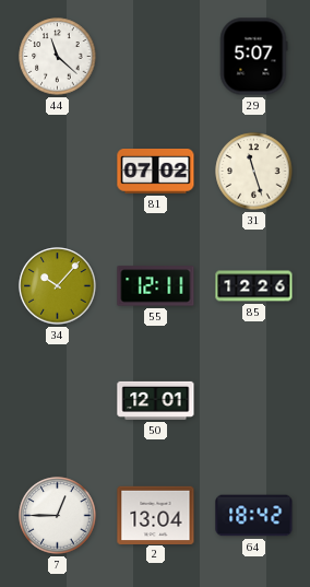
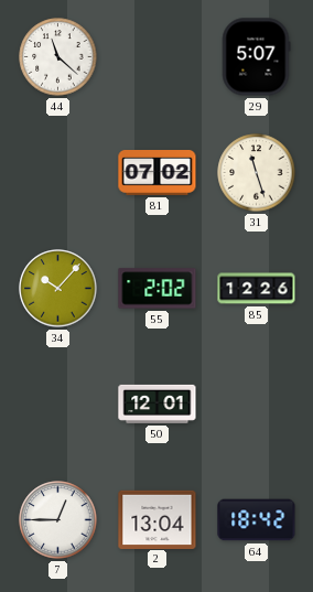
55: 12:11 -> 2:02 (158, 289)
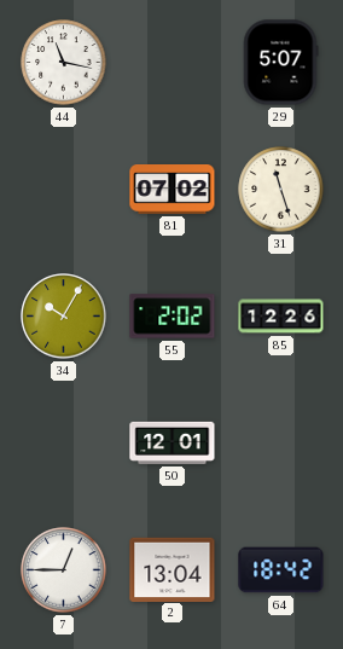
44: 11:22 -> 11:17 (64, 63)
34: 10:07 -> 10:05 (64, 317)
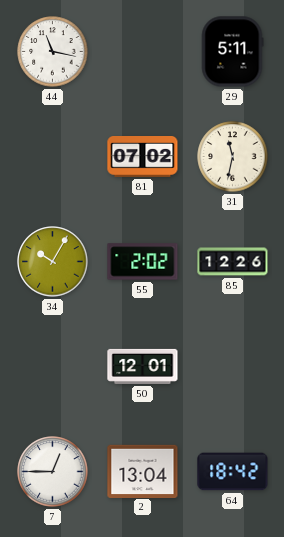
29: 5:07 -> 5:11 (232, 52)
31: 11:27 -> 11:32 (233, 157)
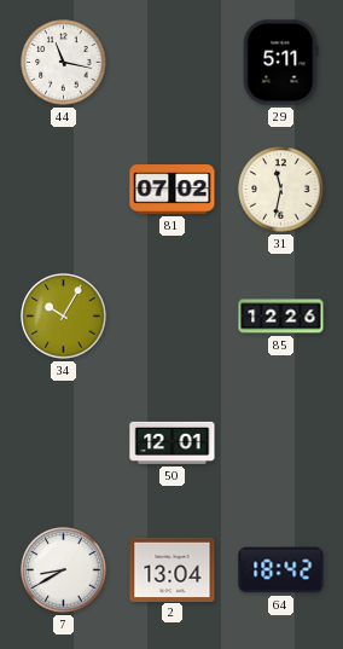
55: 2:02 -> none (143, 262)
7: 12:45 -> 8:40 (64, 570)
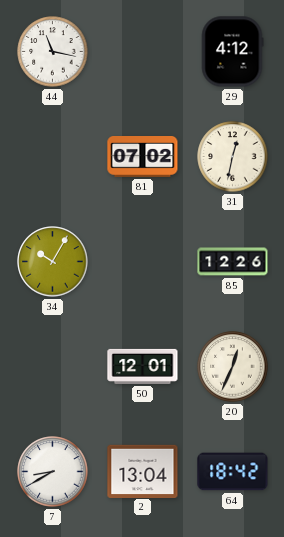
29: 5:11 -> 4:12 (232, 52)
31: 11:32 -> 12:32 (233, 157)
20: none -> 12:34 (233, 367)
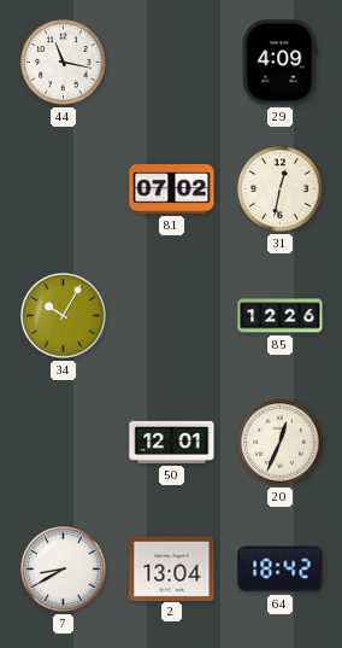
29: 4:12 -> 4:09 (279, 63)
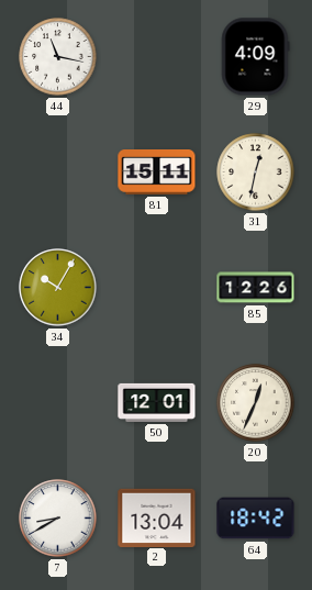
81: 07:02 -> 15:11 (157, 172)
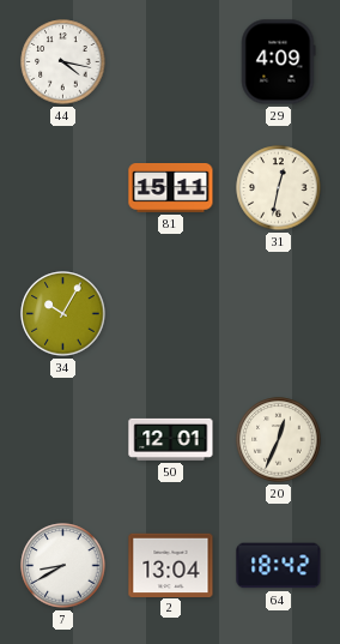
44: 11:17 -> 4:17 (63, 62)
85: 12:26 -> none (256, 288)
